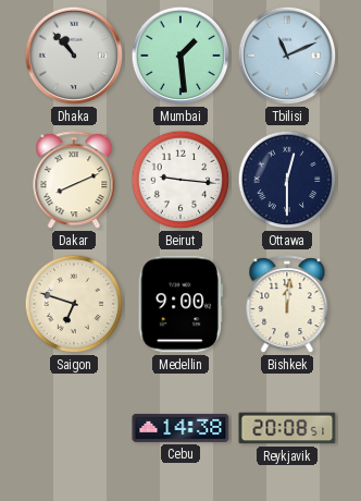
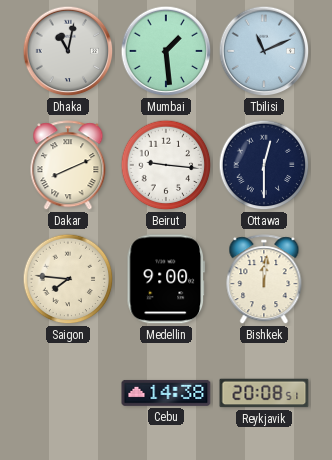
Dhaka: 10:53 -> 11:02 (68, 51)
Saigon: 6:48 -> 7:46 (68, 279)
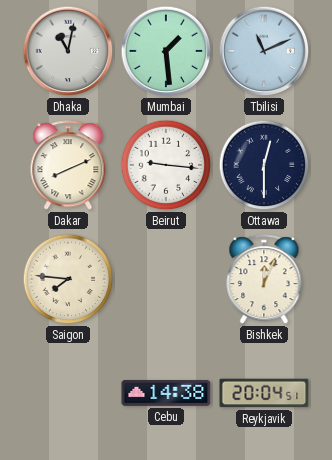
Medellin: 9:00 -> none (166, 279)
Bishkek: 12:01 -> 12:04 (264, 280)
Reykjavik: 20:08 -> 20:04 (264, 393)
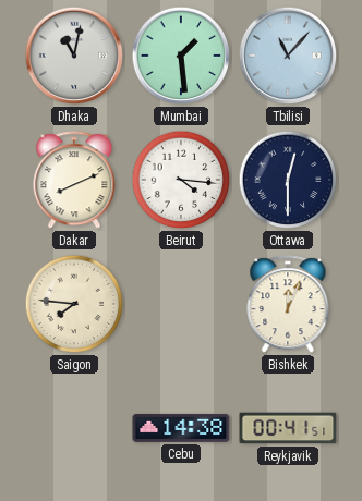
Tbilisi: 11:11 -> 11:07 (288, 56)
Beirut: 9:16 -> 4:16 (181, 180)
Reykjavik: 20:04 -> 00:41 (288, 428)
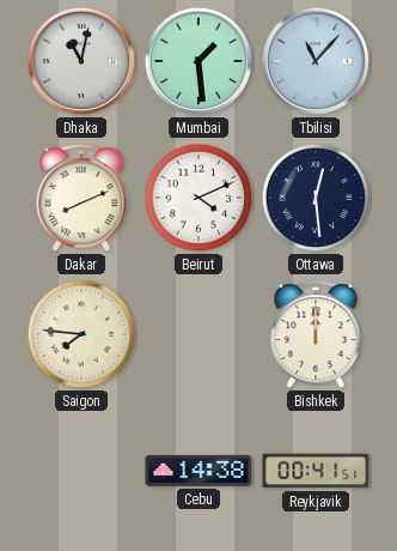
Beirut: 4:16 -> 4:11 (198, 198)
Ottawa: 12:30 -> 12:29 (316, 198)
Bishkek: 12:04 -> 12:00 (316, 335)
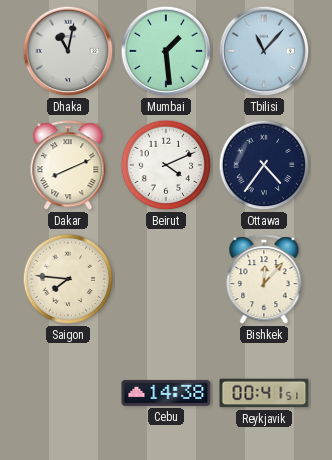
Ottawa: 12:29 -> 4:36 (264, 165)
Bishkek: 12:00 -> 12:07 (264, 280)
